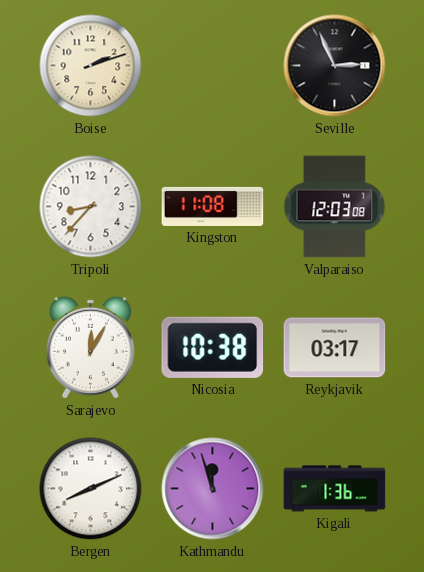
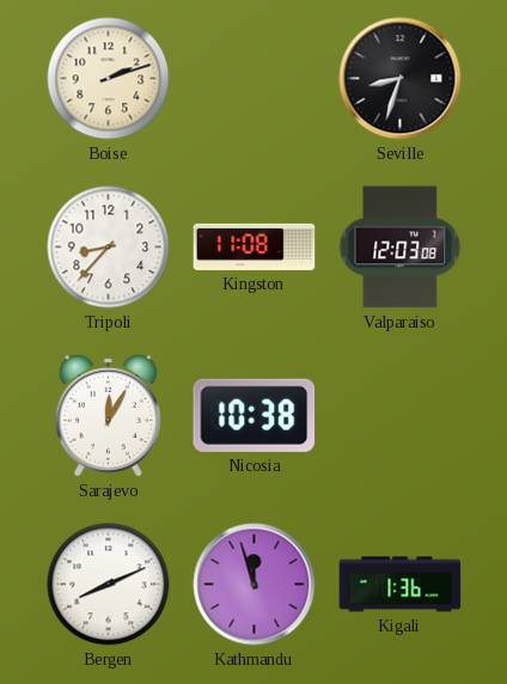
Seville: 2:56 -> 8:33 (401, 79)
Reykjavik: 03:17 -> none (335, 348)
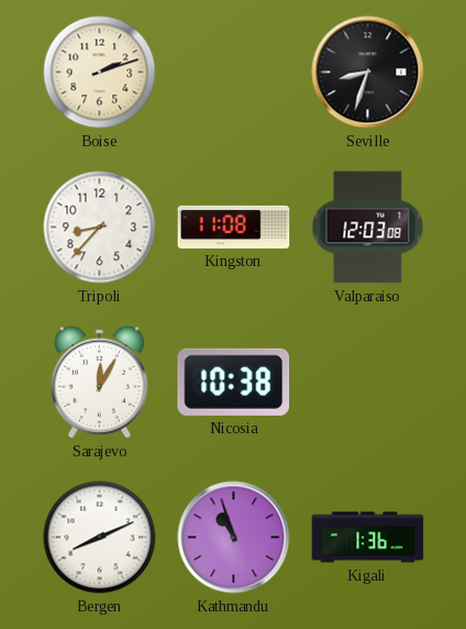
Kathmandu: 11:57 -> 10:57 (234, 538)
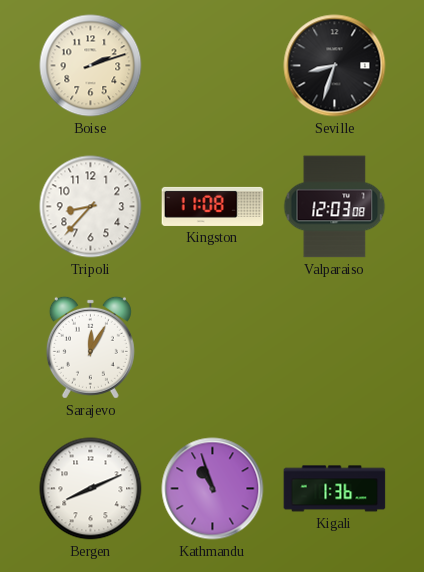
Nicosia: 10:38 -> none (234, 382)
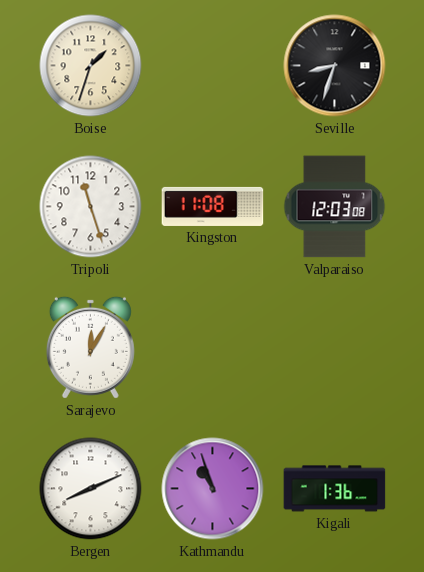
Boise: 2:12 -> 1:33 (91, 66)
Tripoli: 8:37 -> 11:27 (91, 207)
